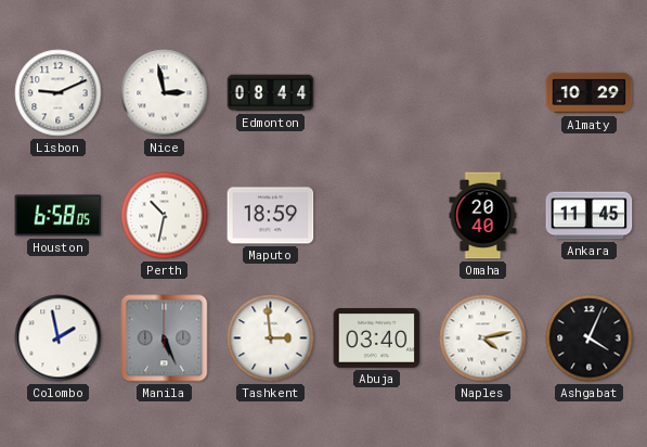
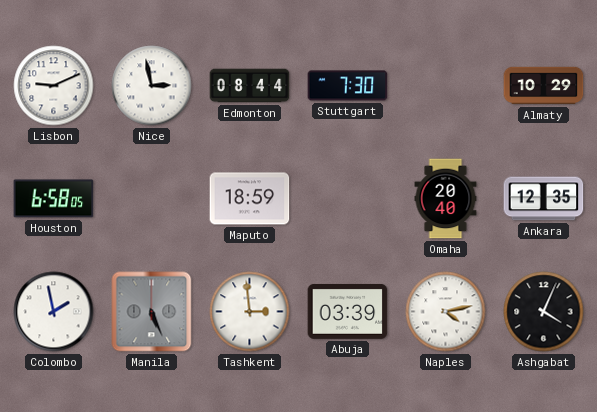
Stuttgart: none -> 7:30 (348, 86)
Perth: 10:32 -> none (165, 216)
Ankara: 11:45 -> 12:35 (544, 199)
Abuja: 03:40 -> 03:39 (348, 311)
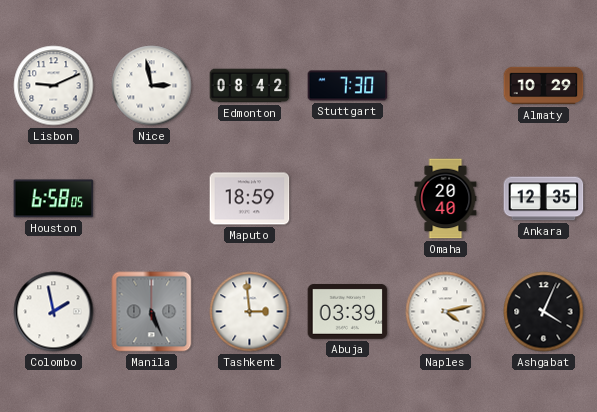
Edmonton: 08:44 -> 08:42 (250, 86)
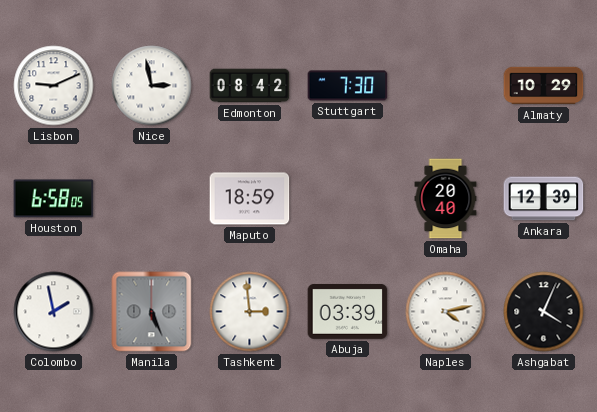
Ankara: 12:35 -> 12:39 (544, 199)
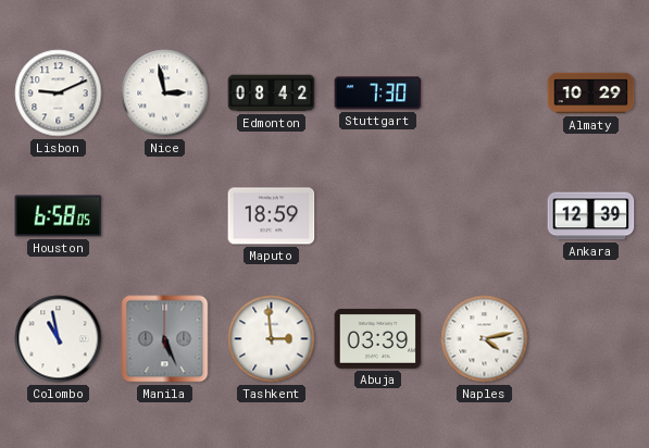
Omaha: 20:40 -> none (446, 199)
Colombo: 1:58 -> 10:58 (59, 339)
Ashgabat: 4:04 -> none (544, 312)
